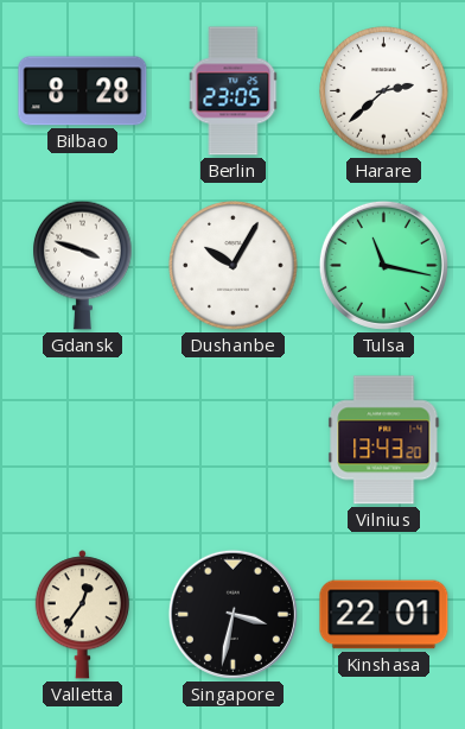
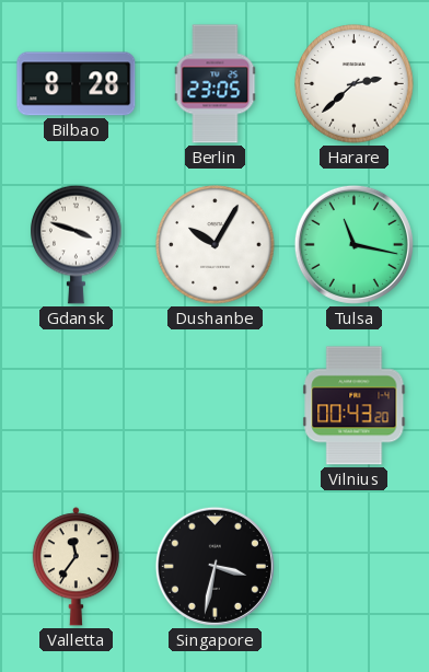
Vilnius: 13:43 -> 00:43 (355, 406)
Valletta: 12:36 -> 11:36 (76, 567)
Kinshasa: 22:01 -> none (384, 615)
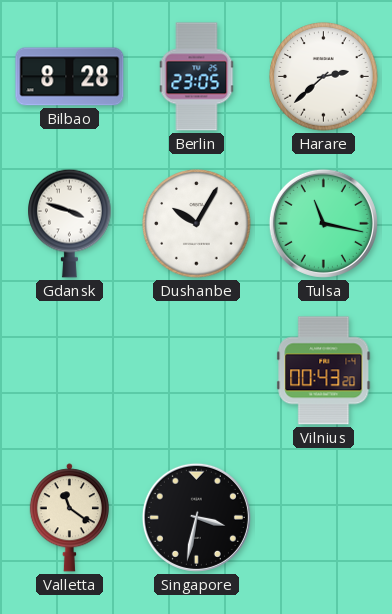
Valletta: 11:36 -> 11:21 (69, 518)
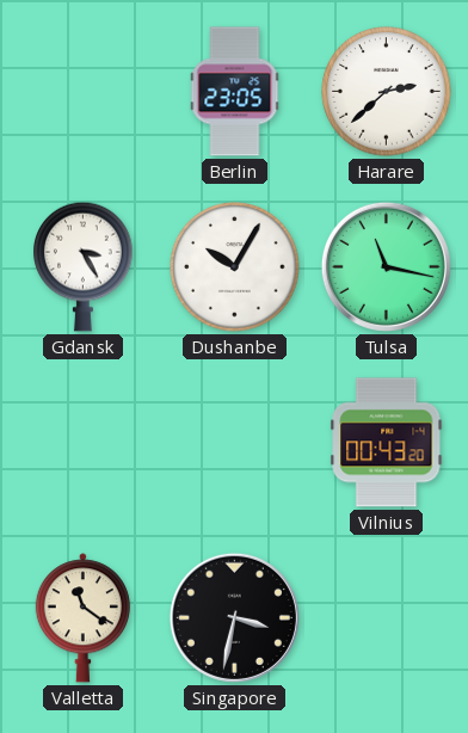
Bilbao: 8:28 -> none (70, 77)
Gdansk: 3:48 -> 3:25 (84, 266)
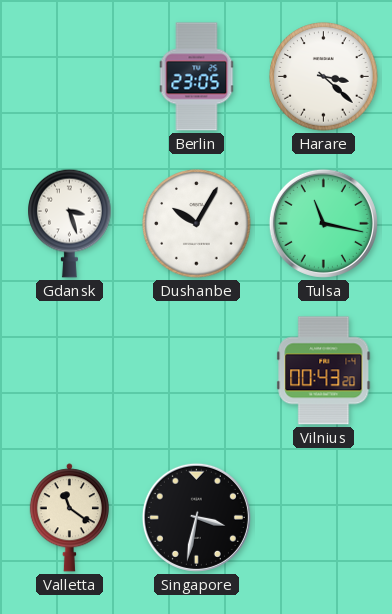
Harare: 2:38 -> 3:22 (324, 77)
Gdansk: 3:25 -> 3:27 (70, 223)
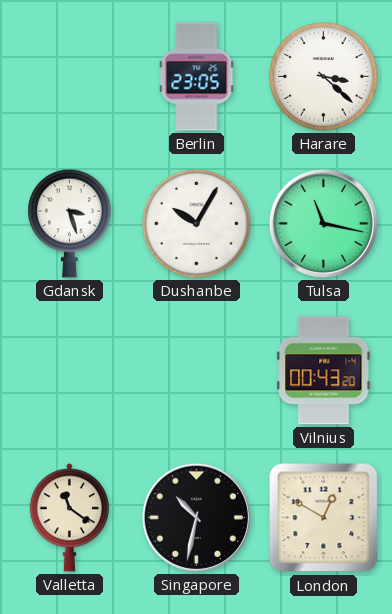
Singapore: 3:32 -> 10:32 (196, 517)
London: none -> 12:50 (324, 518)
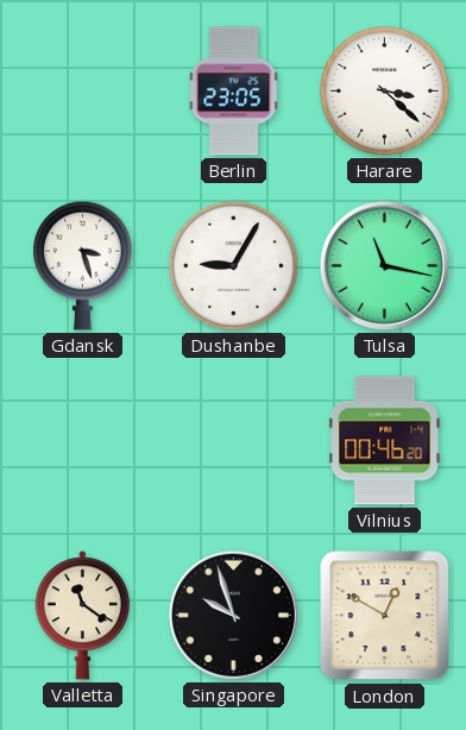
Dushanbe: 10:05 -> 9:05 (234, 266)
Vilnius: 00:43 -> 00:46 (385, 441)
Singapore: 10:32 -> 9:57 (233, 615)
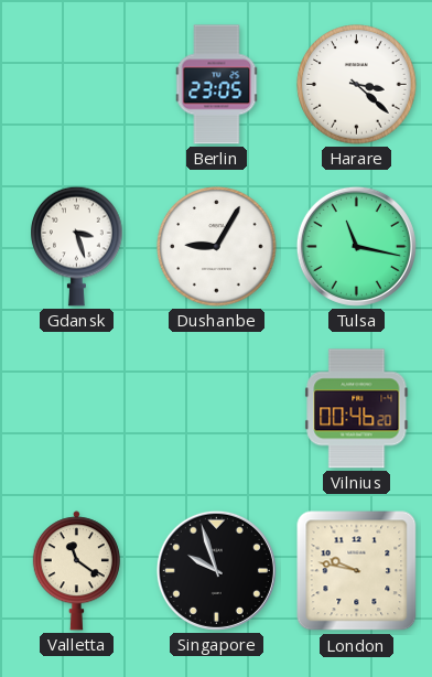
London: 12:50 -> 9:47 (357, 571)
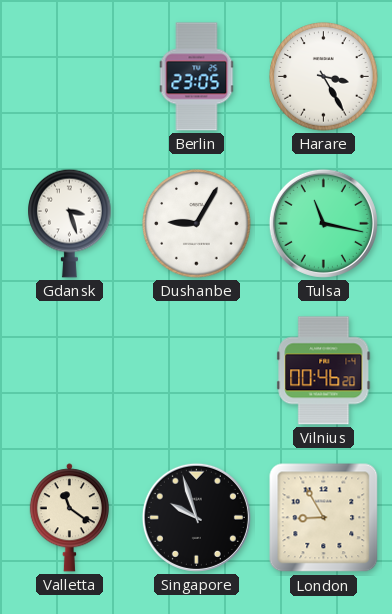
Harare: 3:22 -> 3:25 (324, 77)
London: 9:47 -> 8:55 (324, 518)
